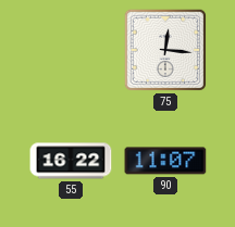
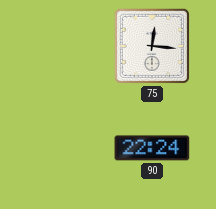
55: 16:22 -> none (71, 161)
90: 11:07 -> 22:24 (152, 148)
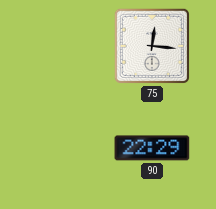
90: 22:24 -> 22:29 (152, 148)
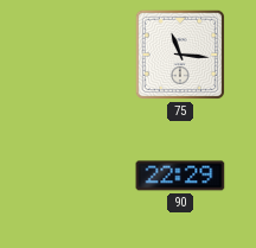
75: 12:16 -> 11:16 (180, 55)
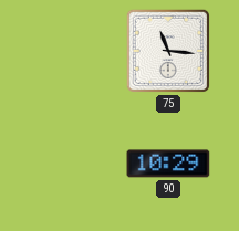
90: 22:29 -> 10:29 (168, 164)
